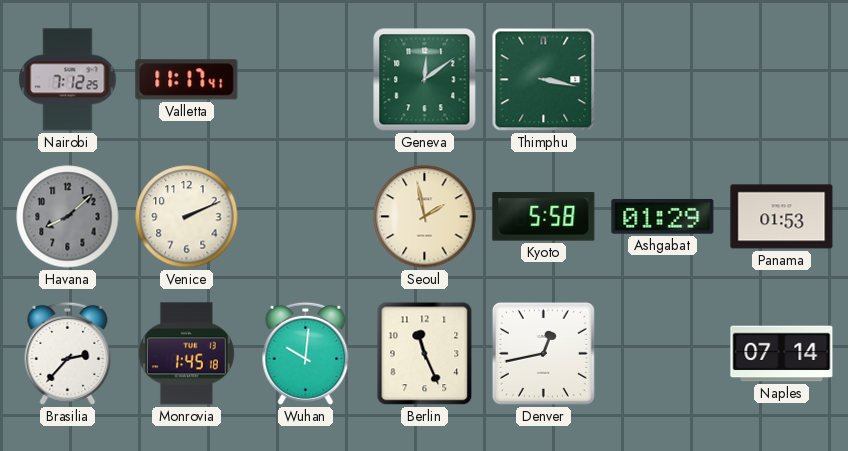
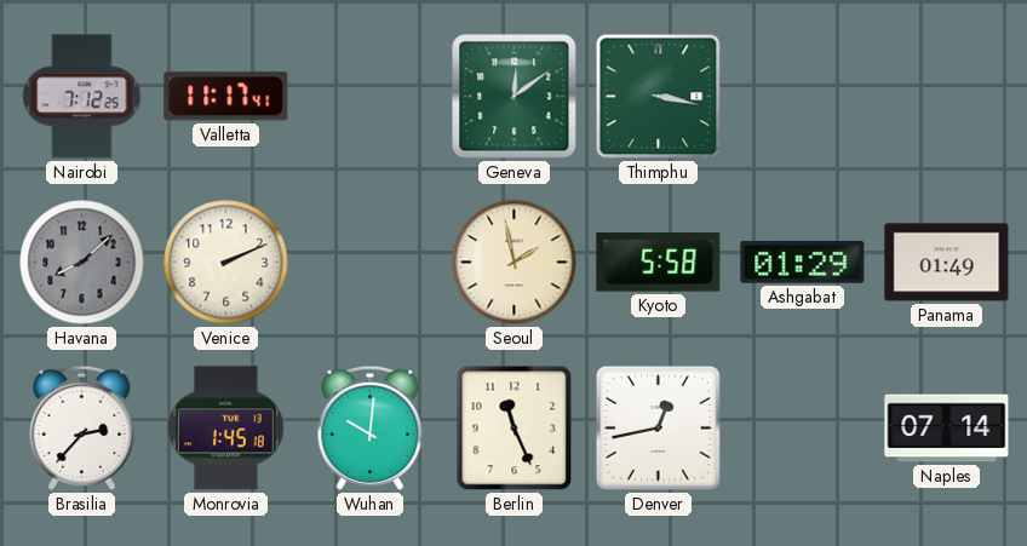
Panama: 01:53 -> 01:49 (947, 263)
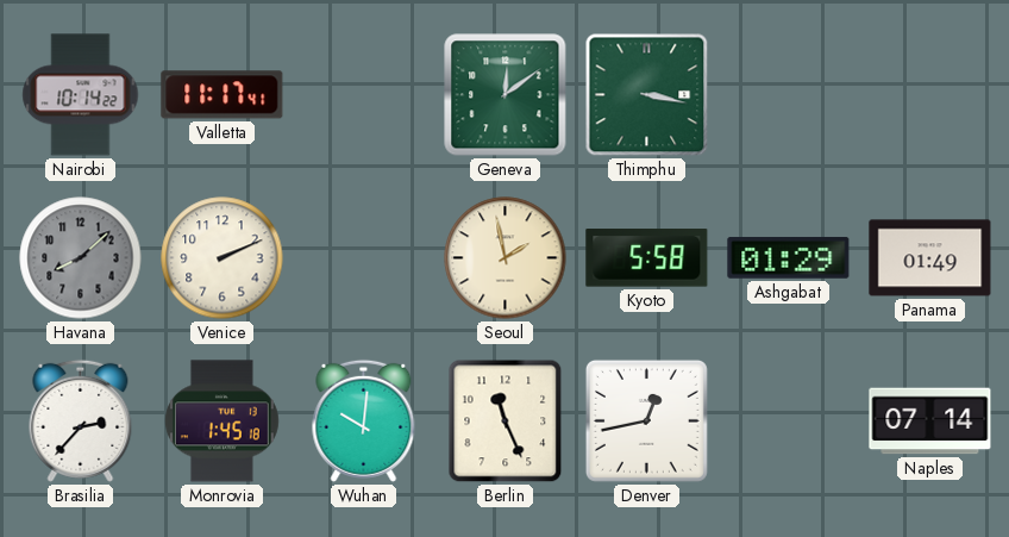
Nairobi: 7:12 -> 10:14 (81, 95)
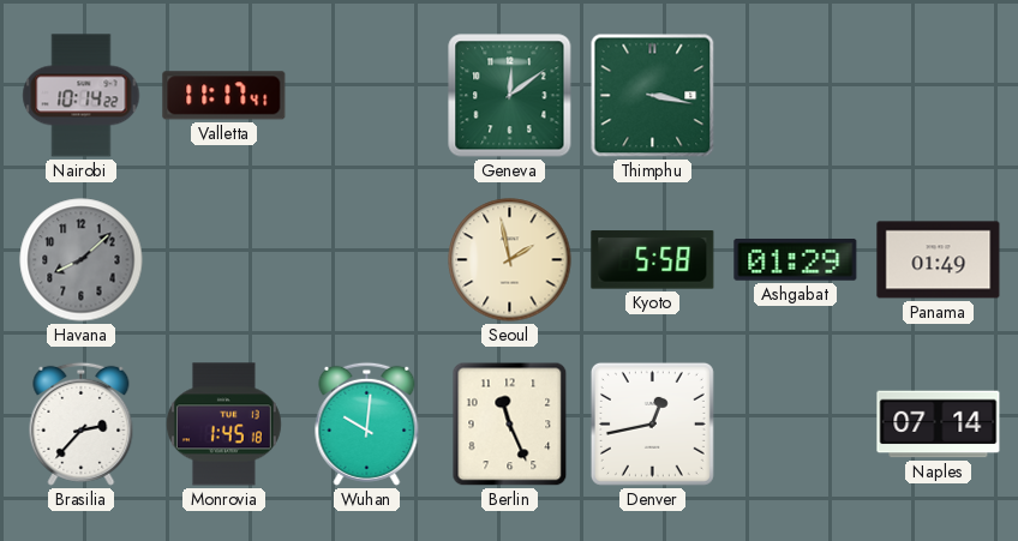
Venice: 2:11 -> none (223, 258)
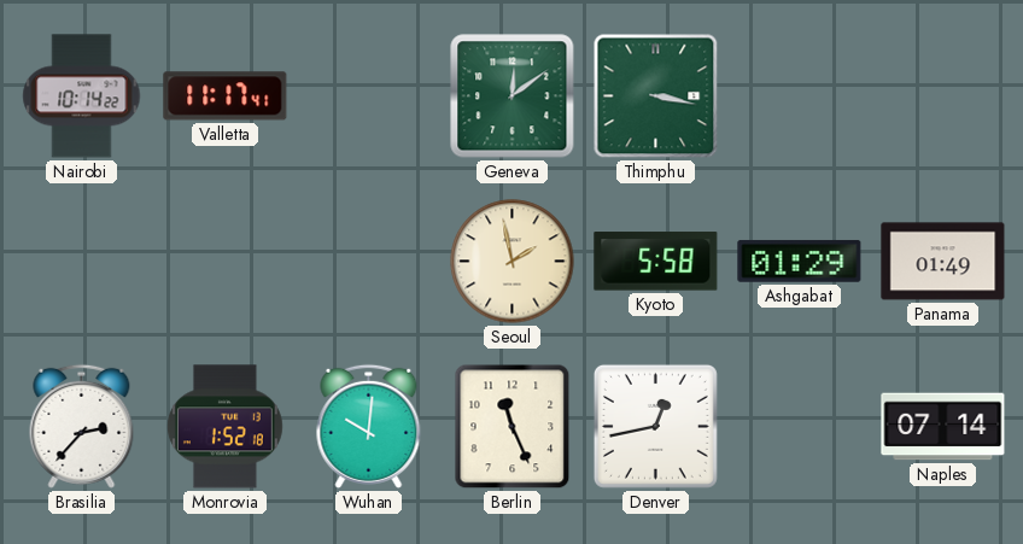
Havana: 8:08 -> none (82, 260)
Monrovia: 1:45 -> 1:52 (224, 427)
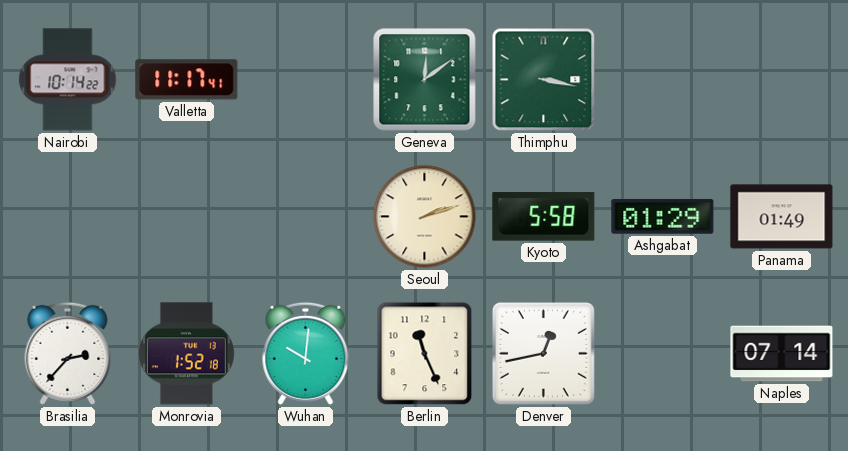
Seoul: 1:58 -> 2:12 (425, 217)
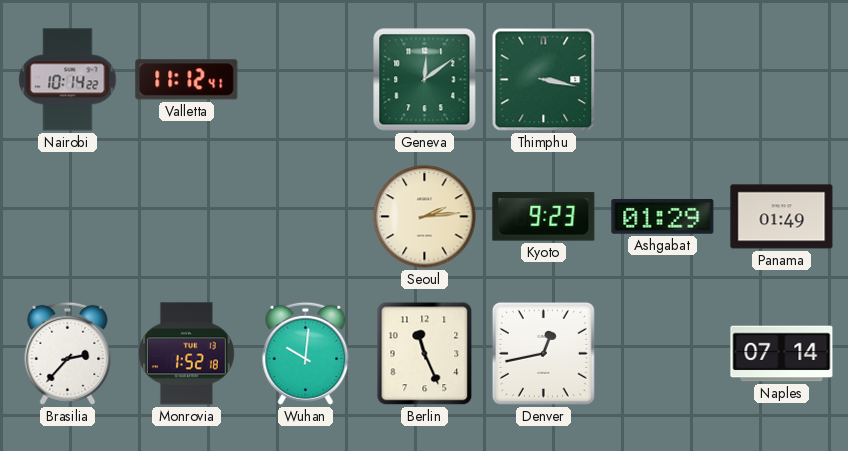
Valletta: 11:17 -> 11:12 (187, 80)
Seoul: 2:12 -> 2:14 (425, 217)
Kyoto: 5:58 -> 9:23 (544, 217)
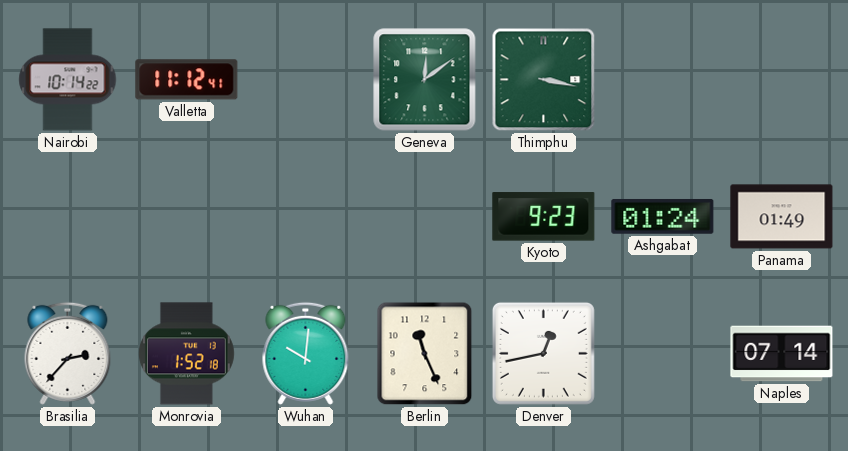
Seoul: 2:14 -> none (425, 217)
Ashgabat: 01:29 -> 01:24 (663, 217)
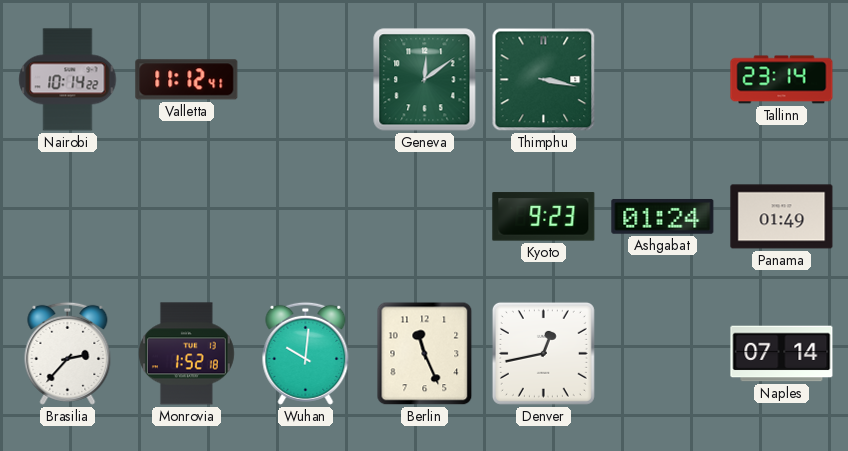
Tallinn: none -> 23:14 (782, 80)
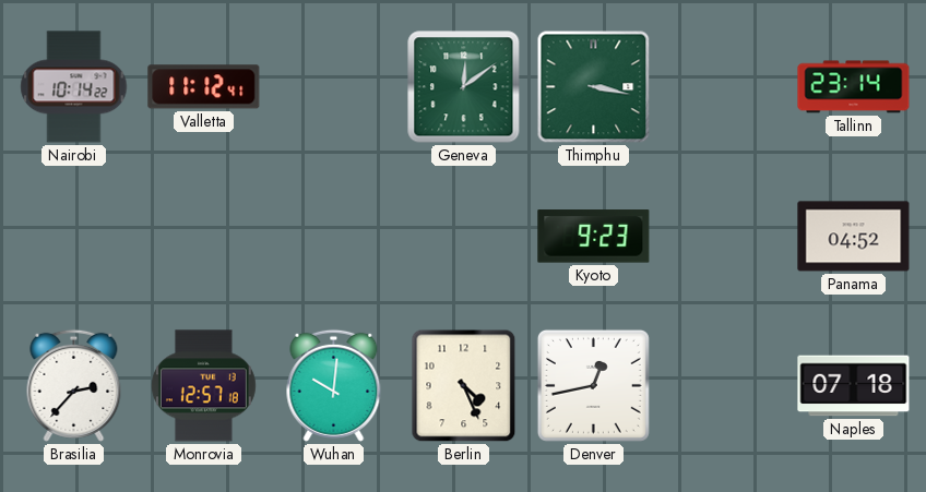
Ashgabat: 01:24 -> none (663, 217)
Panama: 01:49 -> 04:52 (854, 237)
Monrovia: 1:52 -> 12:57 (203, 386)
Berlin: 11:26 -> 4:26 (464, 386)
Naples: 07:14 -> 07:18 (854, 386)
